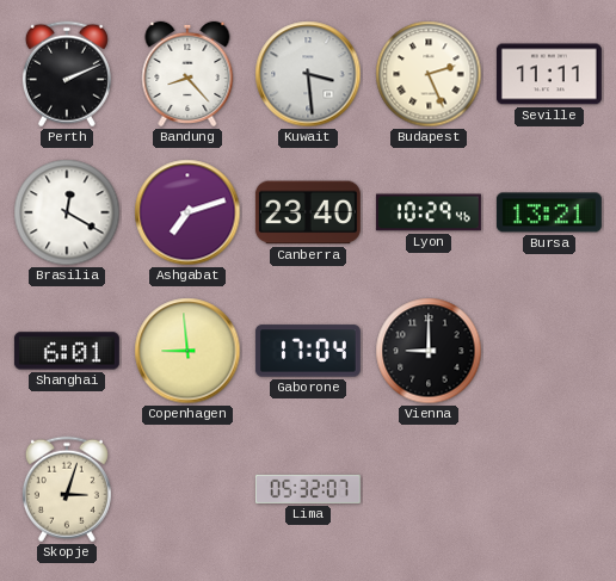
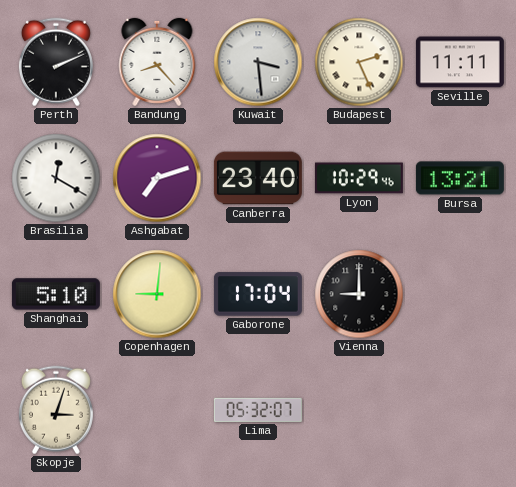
Shanghai: 6:01 -> 5:10 (56, 294)
Copenhagen: 8:59 -> 9:01 (157, 294)
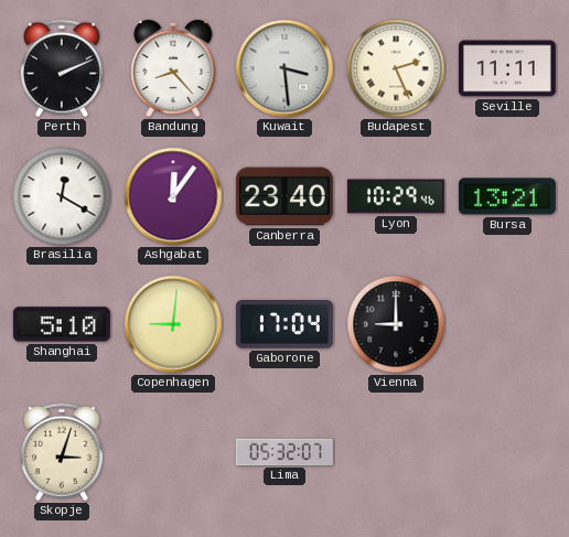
Ashgabat: 7:12 -> 12:06 (173, 196)
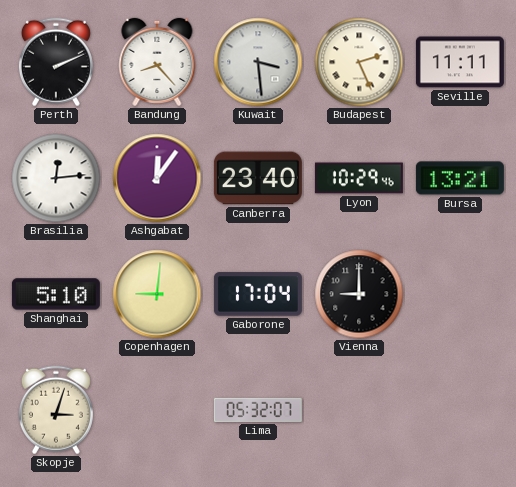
Brasilia: 12:20 -> 12:14 (56, 178)
